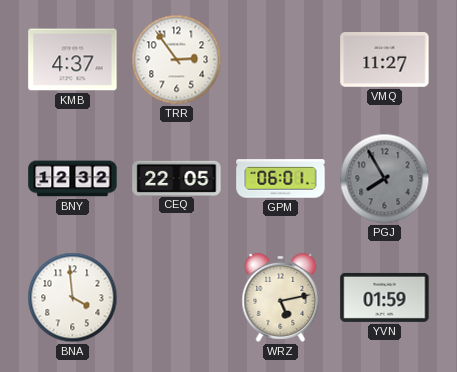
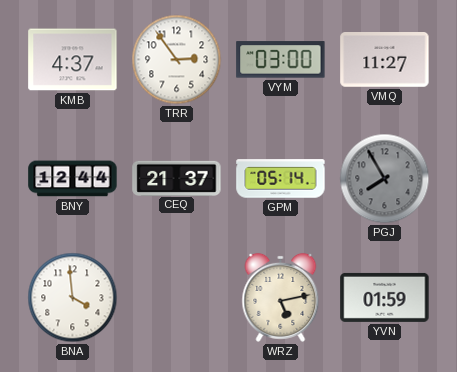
VYM: none -> 03:00 (281, 60)
BNY: 12:32 -> 12:44 (73, 179)
CEQ: 22:05 -> 21:37 (177, 178)
GPM: 06:01 -> 05:14 (281, 179)
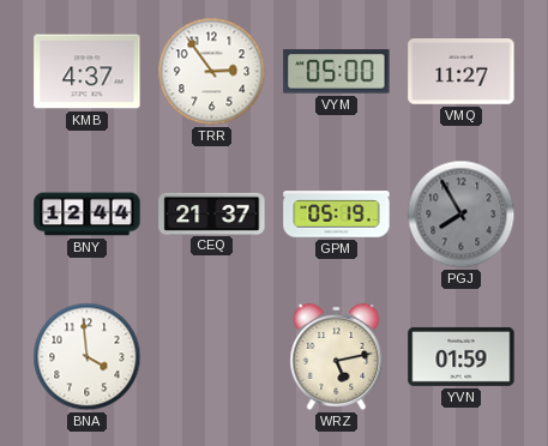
VYM: 03:00 -> 05:00 (337, 72)
GPM: 05:14 -> 05:19 (337, 215)
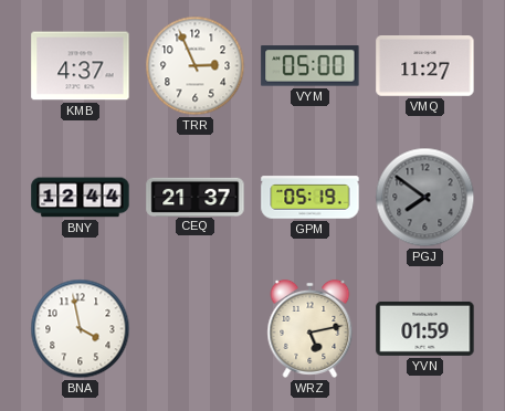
TRR: 2:54 -> 2:56 (196, 66)
PGJ: 7:55 -> 7:51 (425, 198)
BNA: 3:59 -> 3:58 (81, 329)
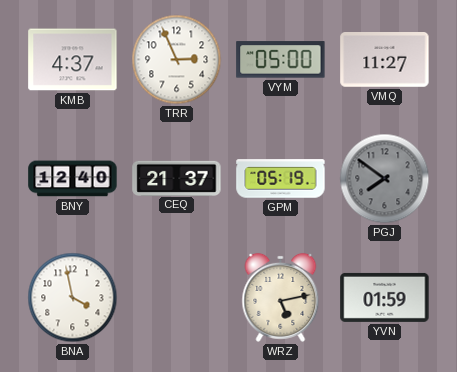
BNY: 12:44 -> 12:40 (73, 179)
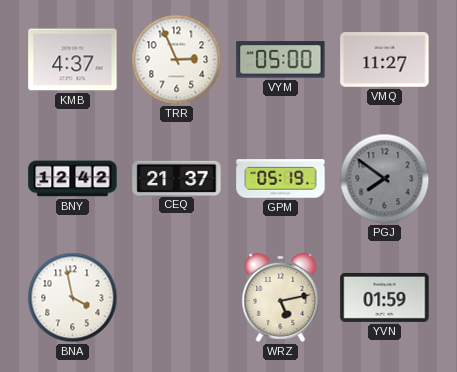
BNY: 12:40 -> 12:42 (73, 179)
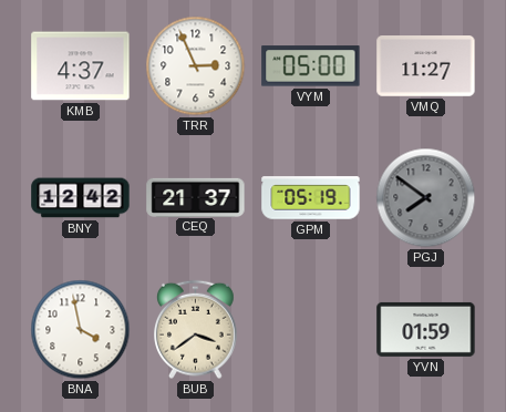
BUB: none -> 3:39 (196, 330)
WRZ: 5:13 -> none (281, 297)
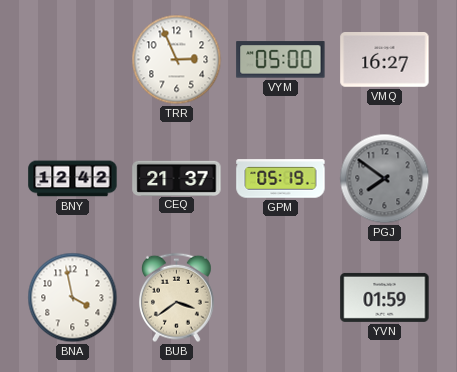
KMB: 4:37 -> none (81, 66)
VMQ: 11:27 -> 16:27 (385, 60)
